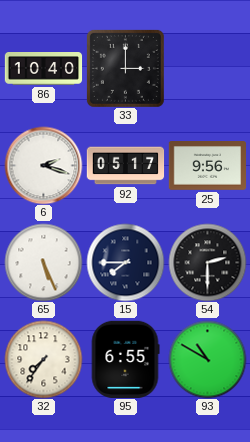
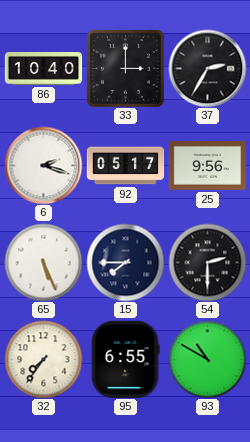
37: none -> 2:35 (207, 68)
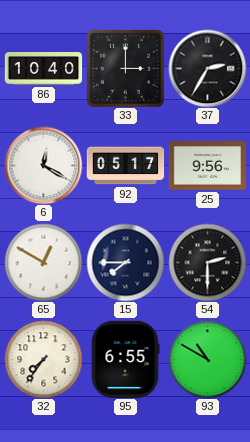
6: 2:18 -> 12:20 (43, 165)
65: 5:26 -> 12:50 (43, 262)
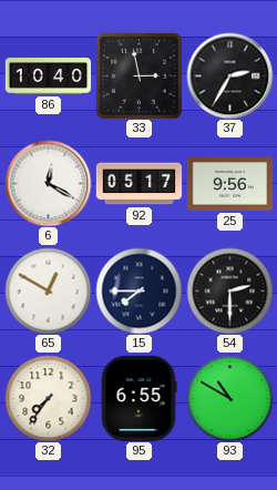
33: 3:00 -> 2:58 (138, 75)
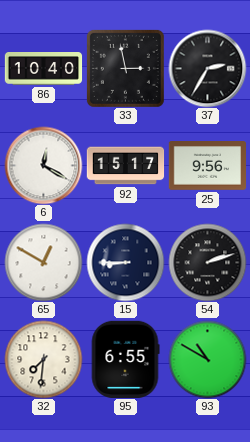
92: 05:17 -> 15:17 (125, 166)
15: 7:45 -> 8:45 (125, 262)
54: 2:30 -> 2:12 (207, 262)
32: 7:36 -> 7:31 (43, 359)
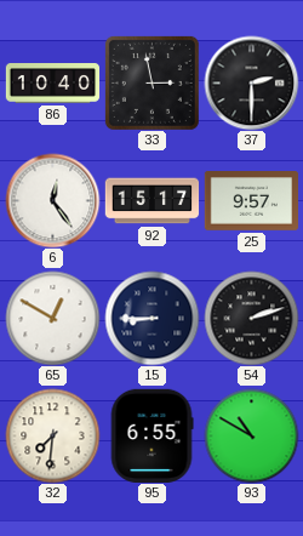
37: 2:35 -> 2:30 (251, 82)
6: 12:20 -> 12:24 (52, 200)
25: 9:56 -> 9:57 (251, 201)
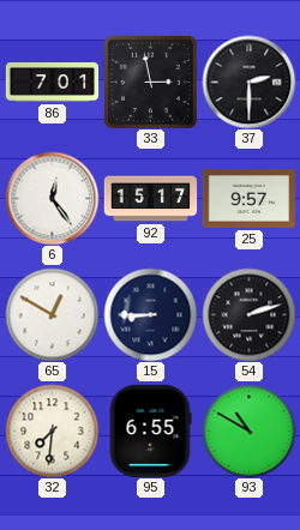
86: 10:40 -> 7:01 (52, 83)
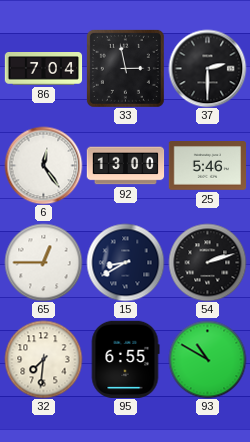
86: 7:01 -> 7:04 (43, 69)
92: 15:17 -> 13:00 (125, 166)
25: 9:57 -> 5:46 (207, 166)
65: 12:50 -> 12:45 (43, 262)
15: 8:45 -> 8:40 (125, 262)
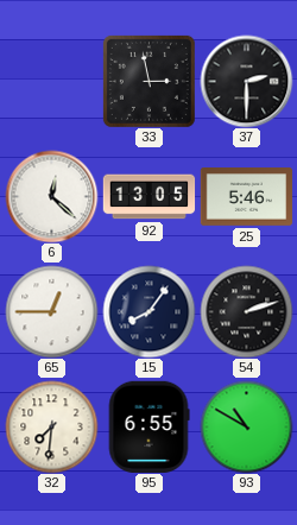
86: 7:04 -> none (43, 69)
6: 12:24 -> 12:22 (51, 196)
92: 13:00 -> 13:05 (148, 197)
15: 8:40 -> 8:06 (148, 311)
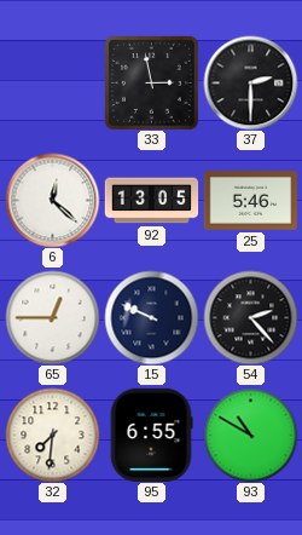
15: 8:06 -> 9:49 (151, 317)
54: 2:12 -> 2:23 (250, 317)
